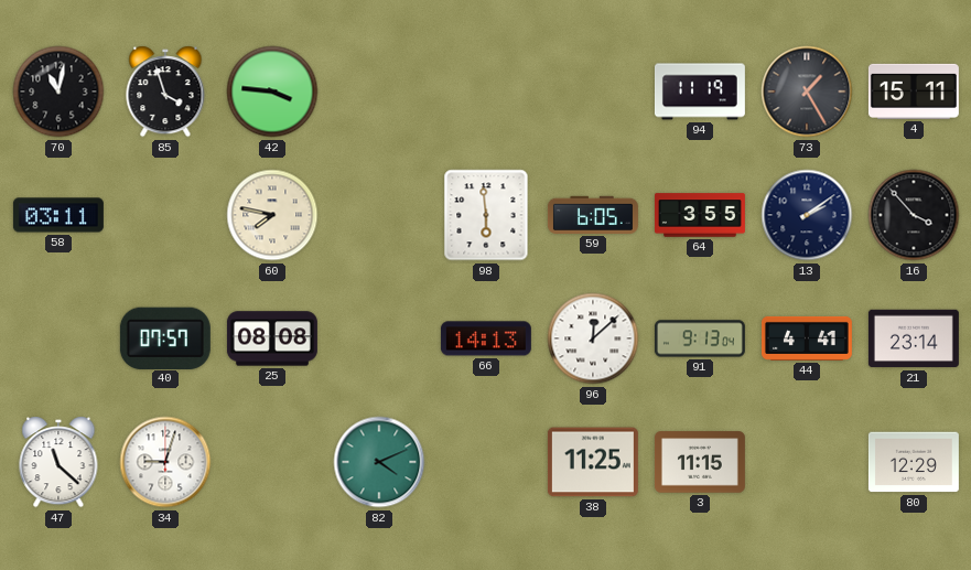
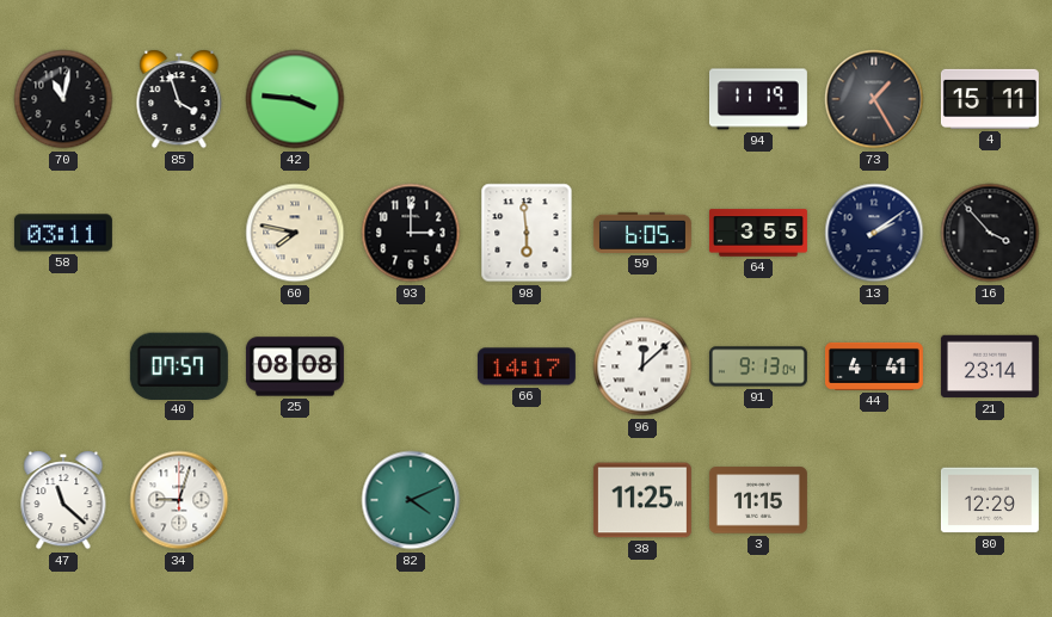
93: none -> 3:00 (411, 233)
66: 14:13 -> 14:17 (527, 366)
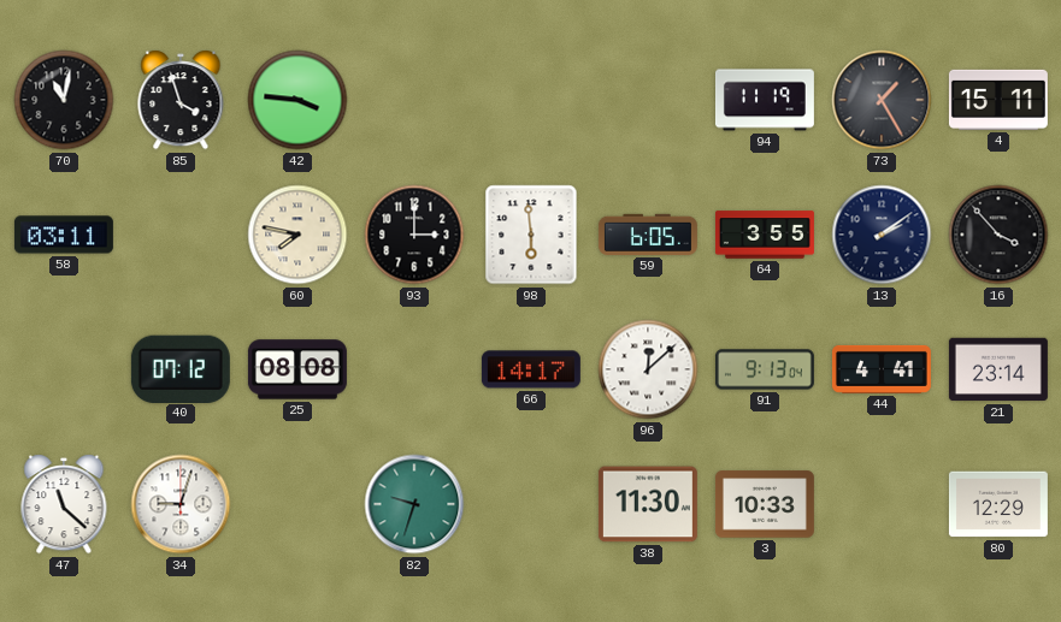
40: 07:57 -> 07:12 (181, 368)
82: 4:11 -> 9:33 (414, 504)
38: 11:25 -> 11:30 (648, 504)
3: 11:15 -> 10:33 (765, 504)
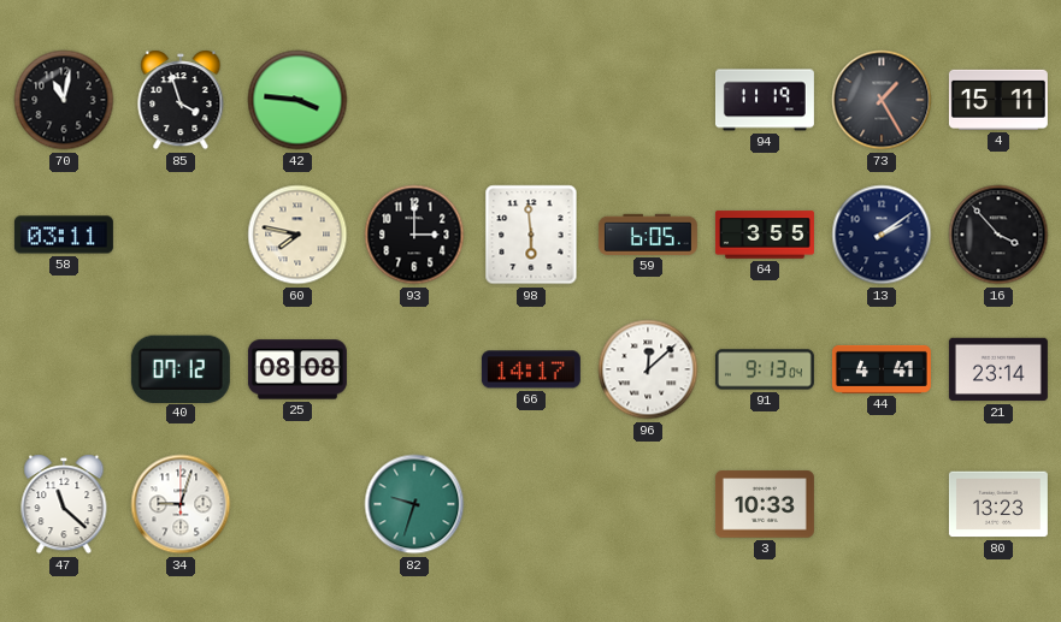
38: 11:30 -> none (648, 504)
80: 12:29 -> 13:23 (998, 504)
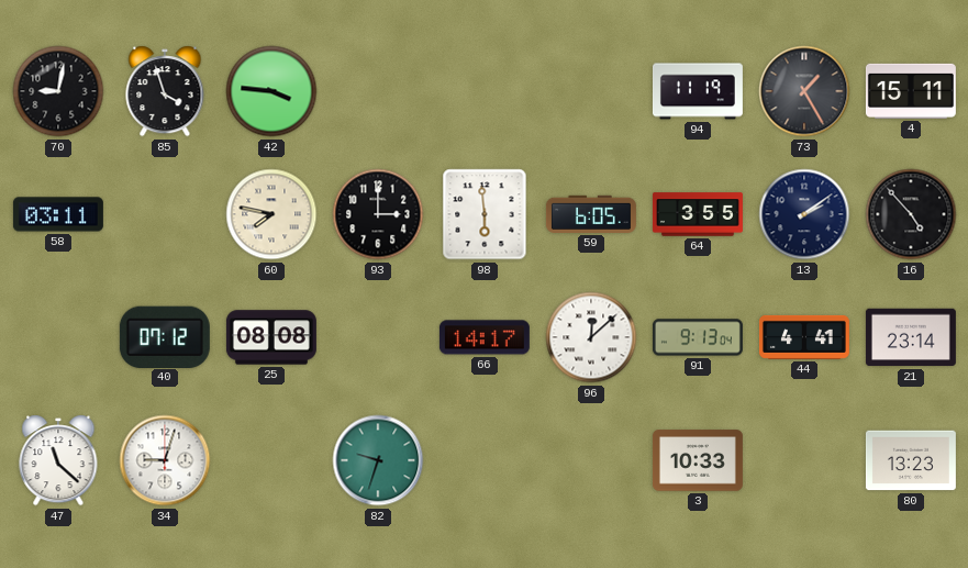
70: 11:02 -> 9:02 (58, 91)
16: 3:53 -> 4:53 (911, 214)
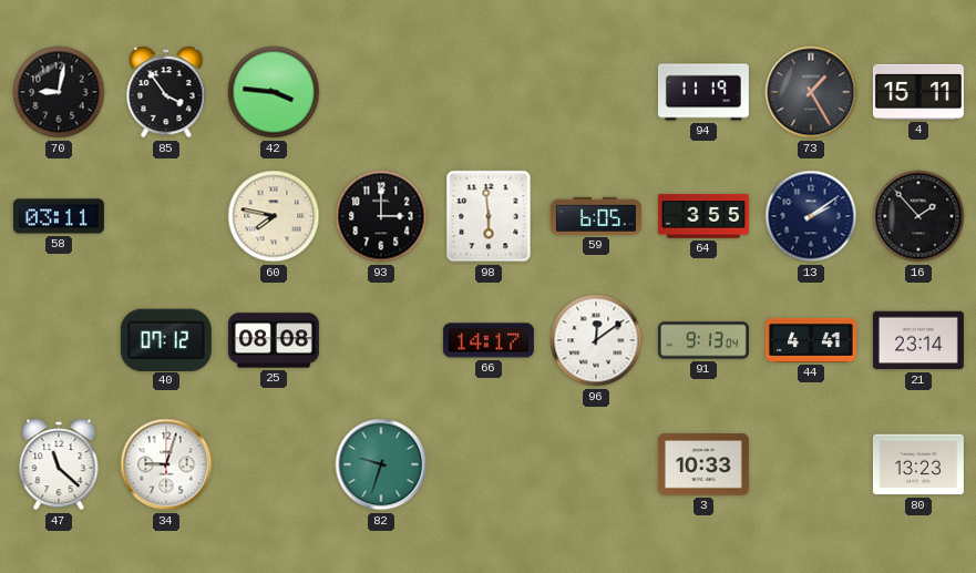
85: 3:57 -> 3:54 (166, 92)
16: 4:53 -> 1:53 (918, 216)
96: 12:08 -> 12:09 (596, 340)
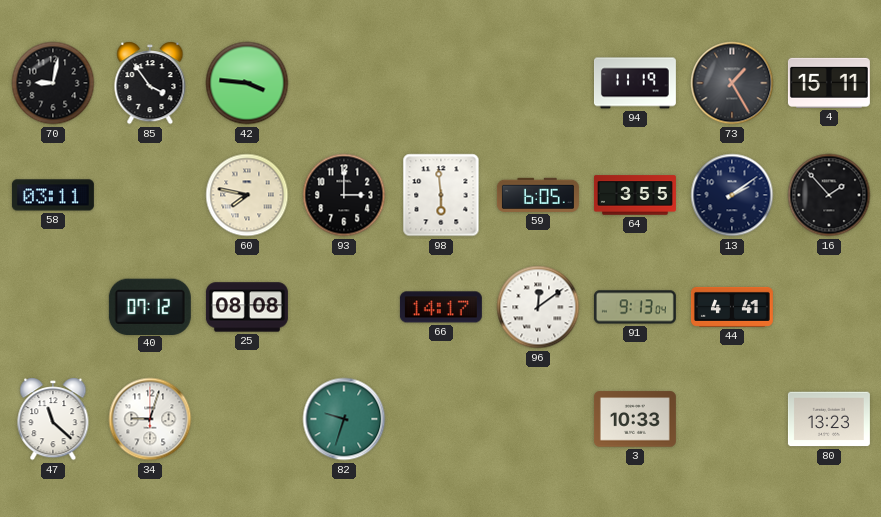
21: 23:14 -> none (918, 340)
